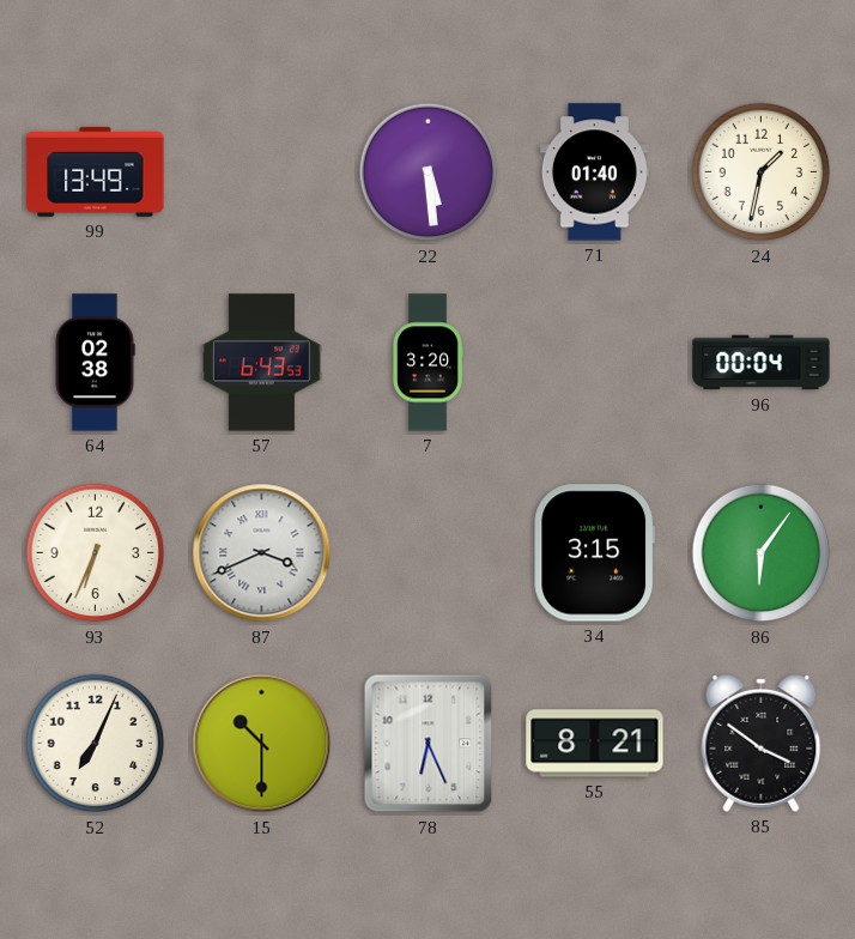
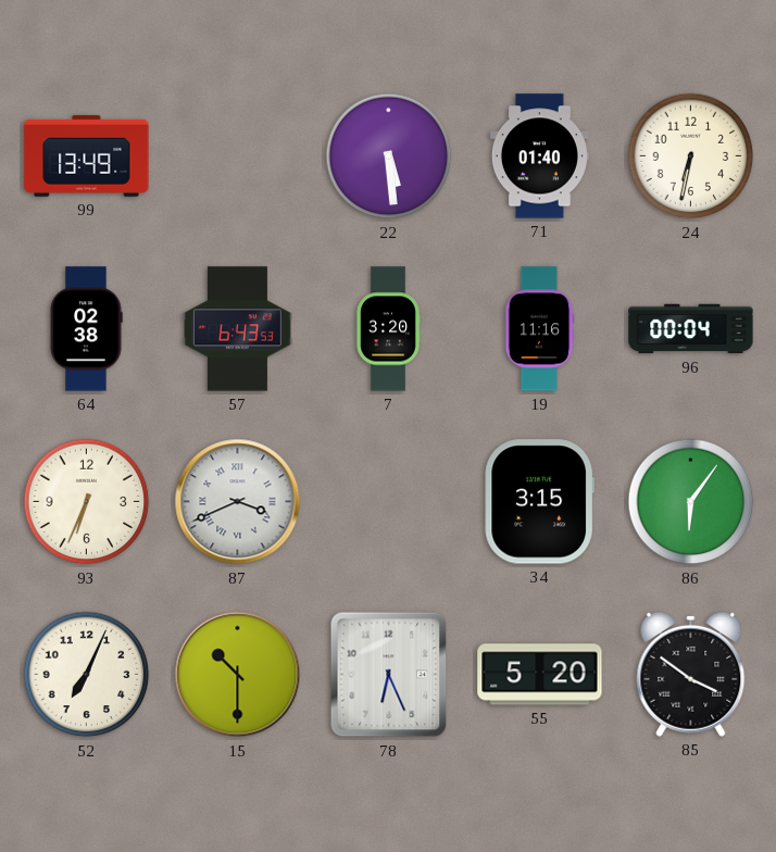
24: 1:32 -> 6:32 (691, 156)
19: none -> 11:16 (539, 329)
55: 8:21 -> 5:20 (540, 675)
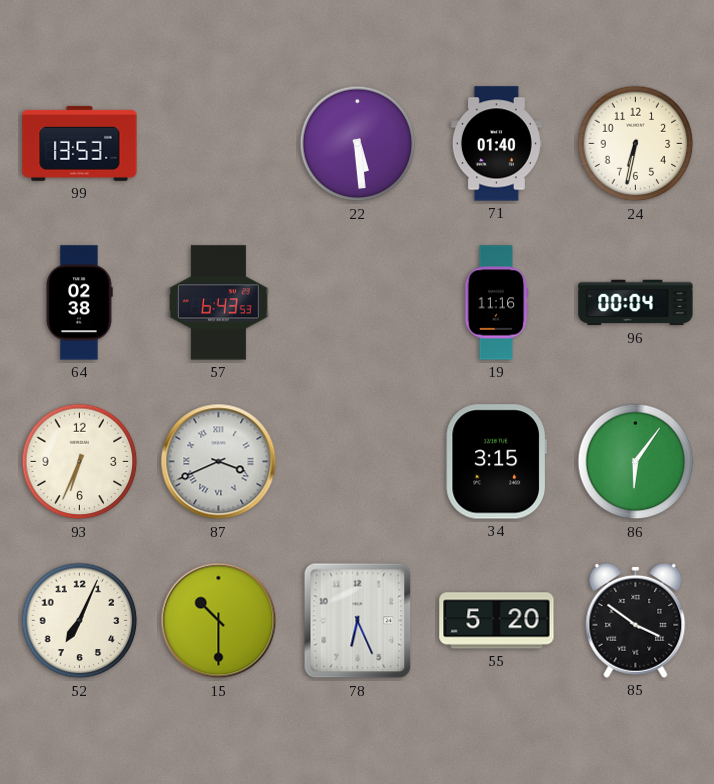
99: 13:49 -> 13:53 (80, 143)
7: 3:20 -> none (388, 329)
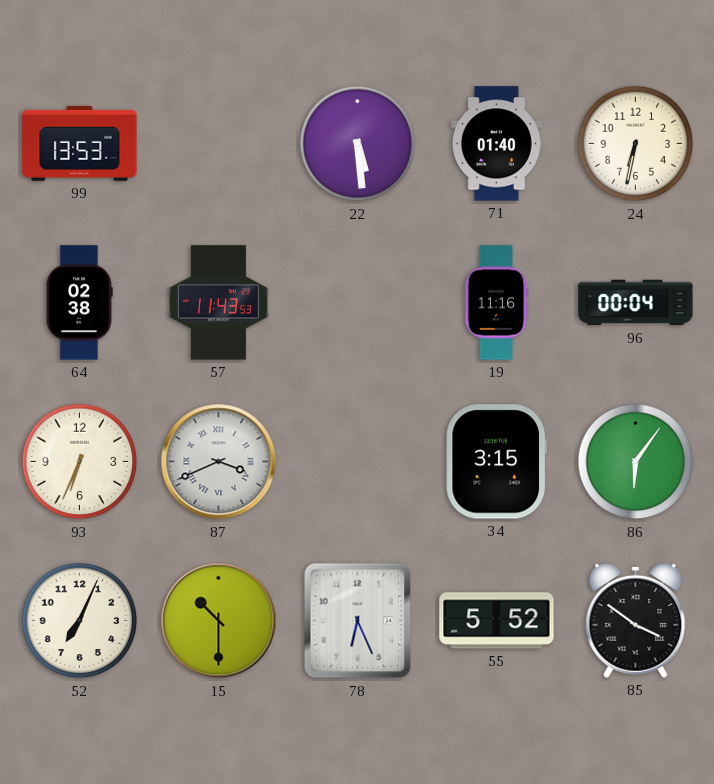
57: 6:43 -> 11:43 (218, 303)
55: 5:20 -> 5:52 (497, 621)
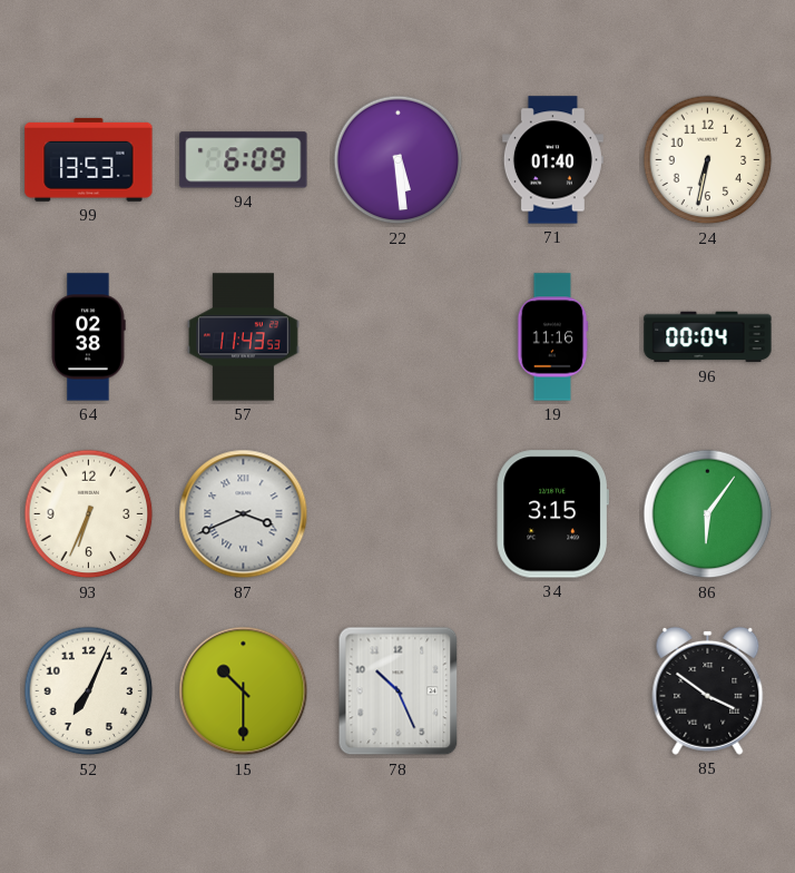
94: none -> 6:09 (244, 160)
78: 6:26 -> 10:26 (399, 691)
55: 5:52 -> none (497, 621)
